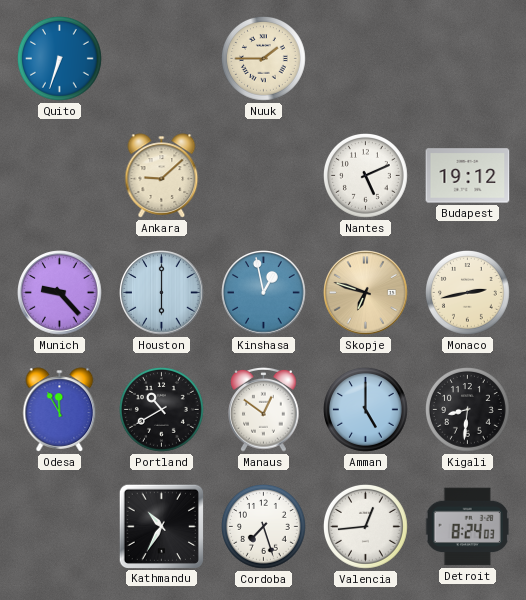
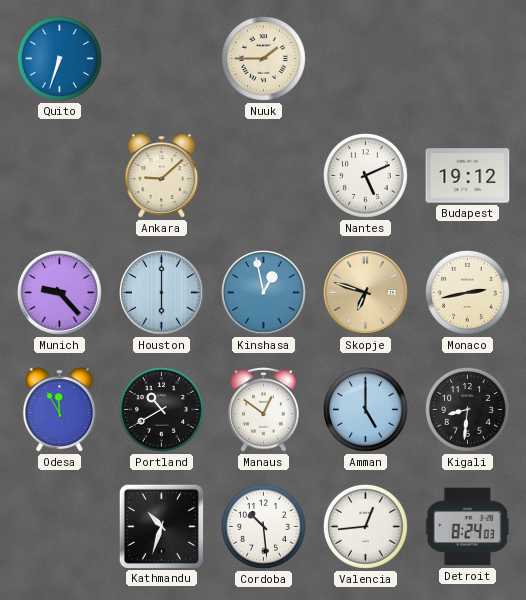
Kathmandu: 10:35 -> 10:33 (161, 526)
Cordoba: 7:27 -> 10:29 (264, 527)
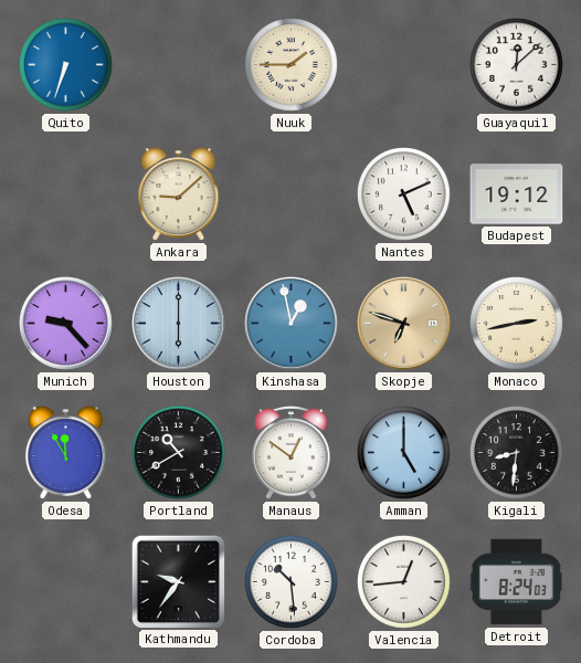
Guayaquil: none -> 12:08 (517, 65)
Kathmandu: 10:33 -> 9:36 (178, 581)
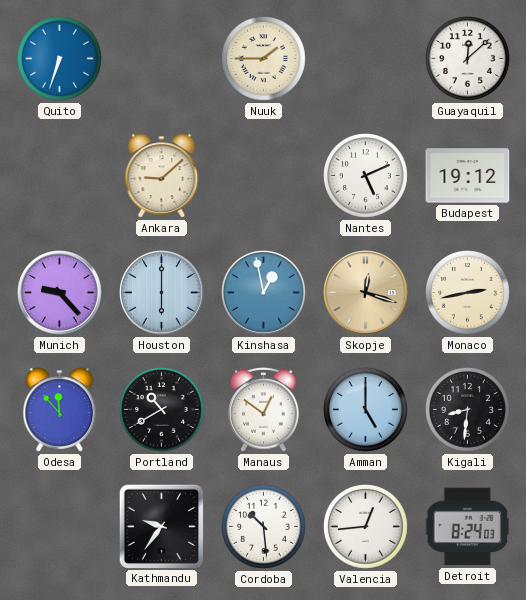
Skopje: 6:48 -> 12:18 (366, 293)
Odesa: 11:55 -> 11:53 (60, 410)
